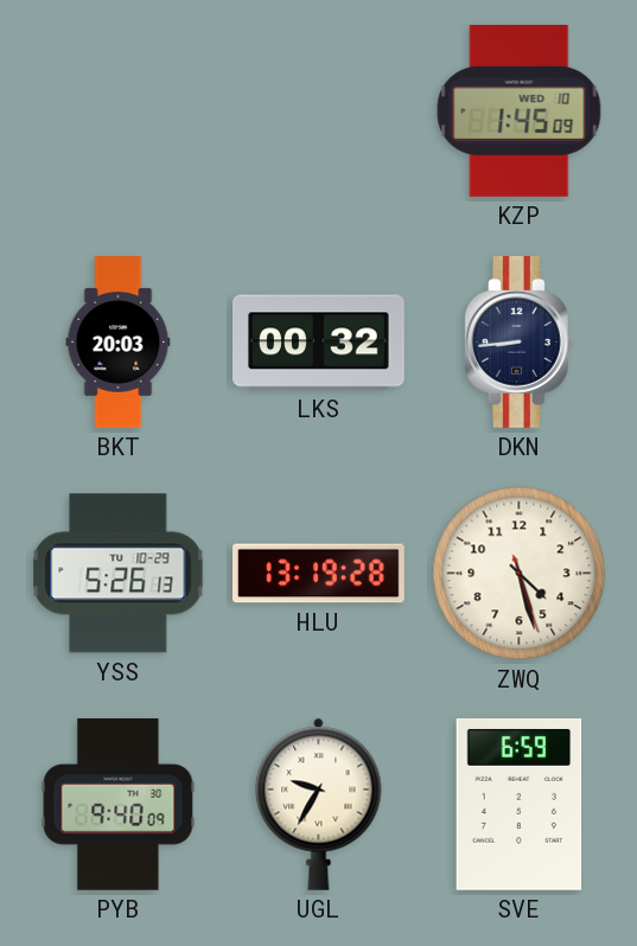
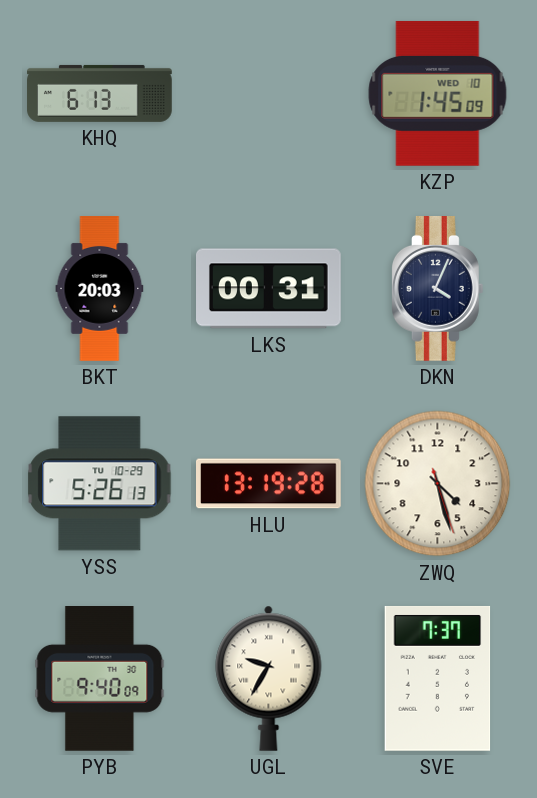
KHQ: none -> 6:13 (100, 93)
LKS: 00:32 -> 00:31 (269, 289)
DKN: 8:44 -> 4:04 (437, 289)
SVE: 6:59 -> 7:37 (438, 678)
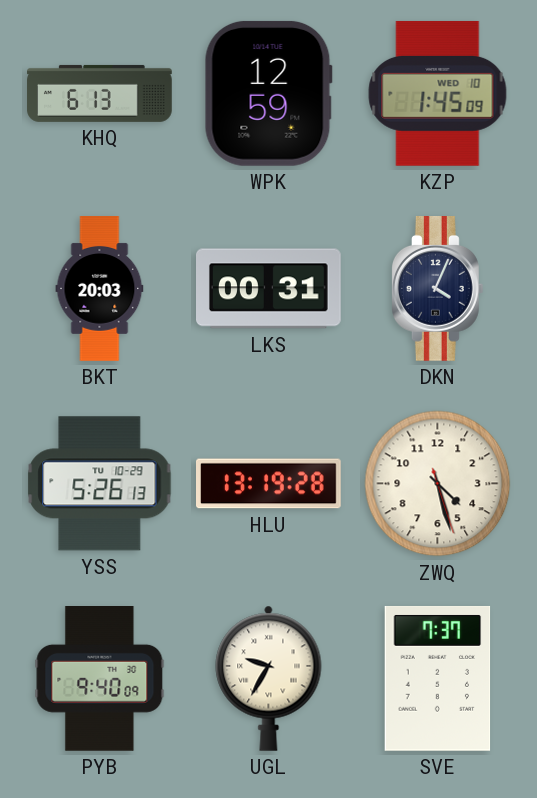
WPK: none -> 12:59 (268, 93)
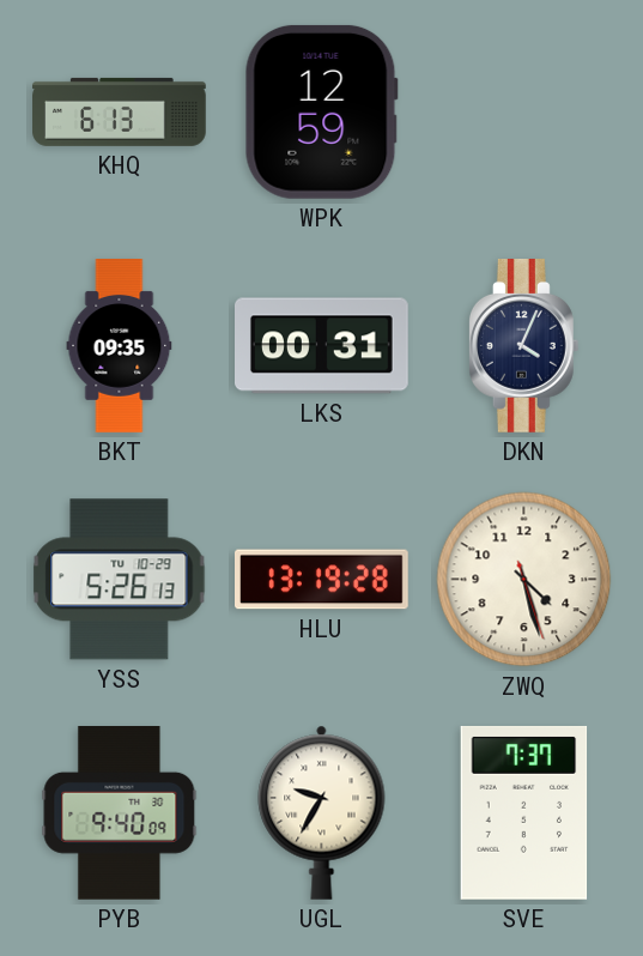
KZP: 1:45 -> none (438, 93)
BKT: 20:03 -> 09:35 (120, 346)
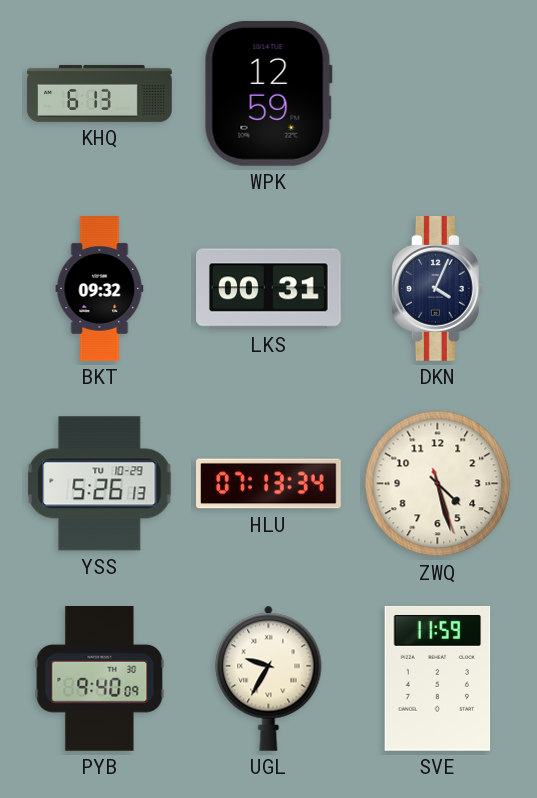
BKT: 09:35 -> 09:32 (100, 289)
HLU: 13:19 -> 07:13 (269, 484)
SVE: 7:37 -> 11:59 (438, 678)
